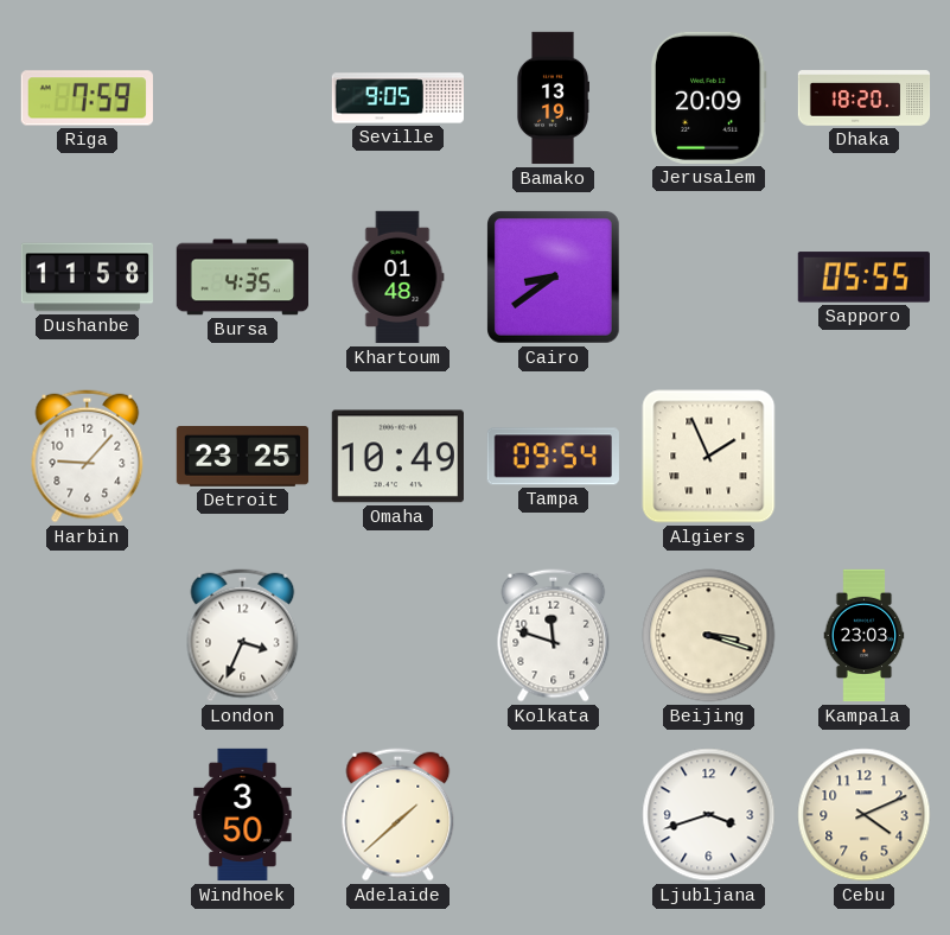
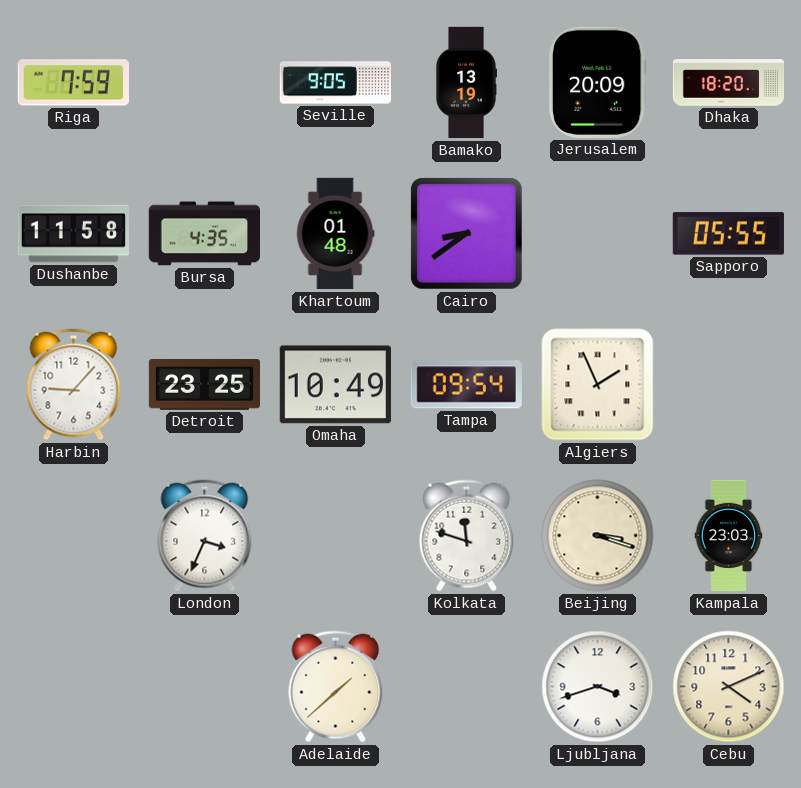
Windhoek: 3:50 -> none (243, 815)
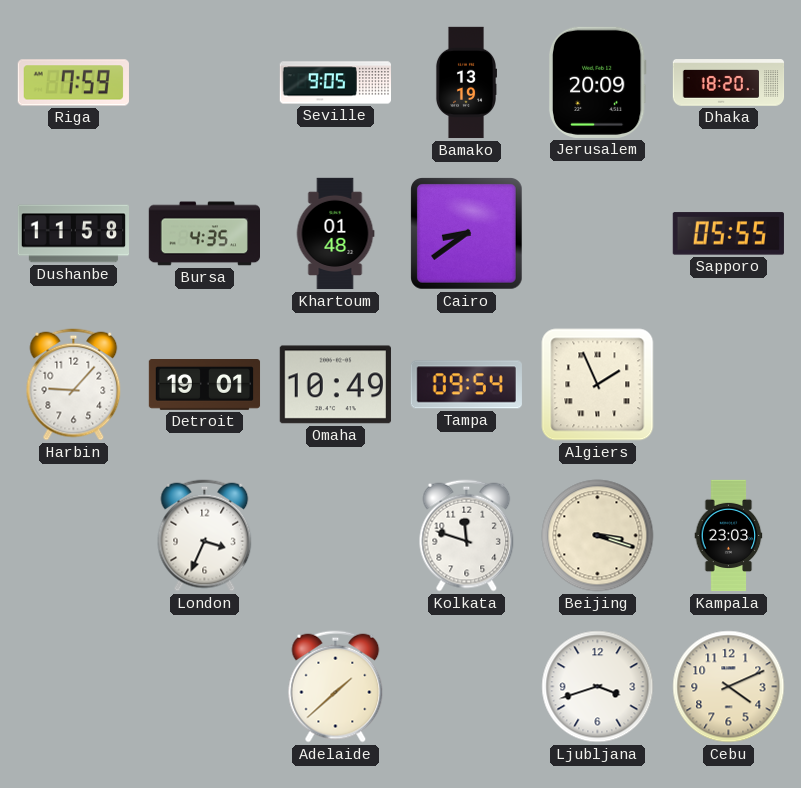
Detroit: 23:25 -> 19:01 (205, 385)
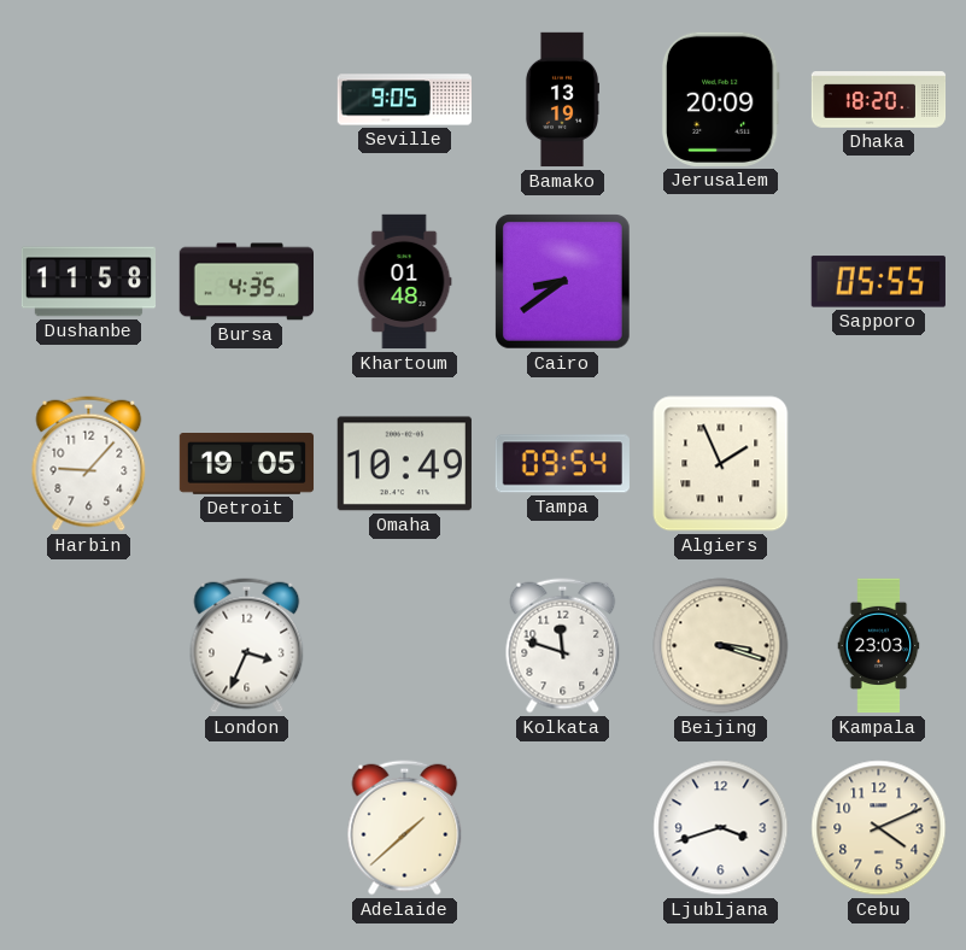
Riga: 7:59 -> none (73, 83)
Detroit: 19:01 -> 19:05 (247, 464)
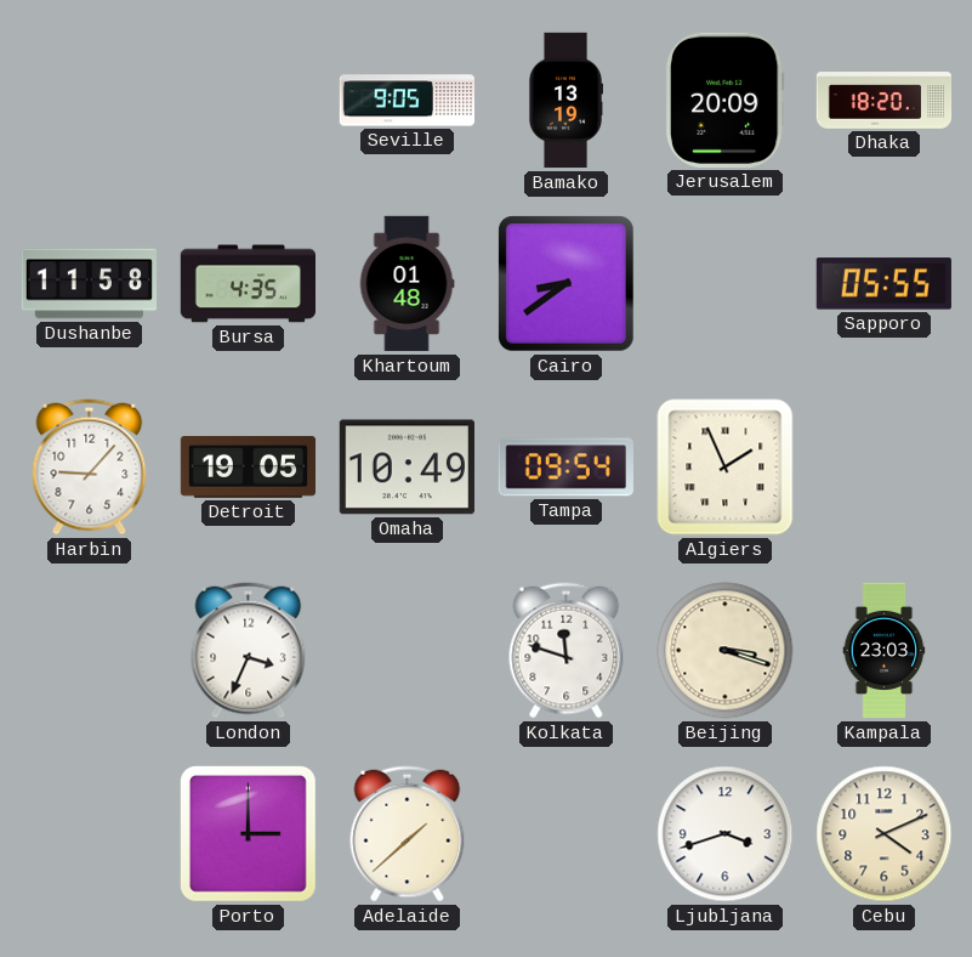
Porto: none -> 3:00 (248, 833)
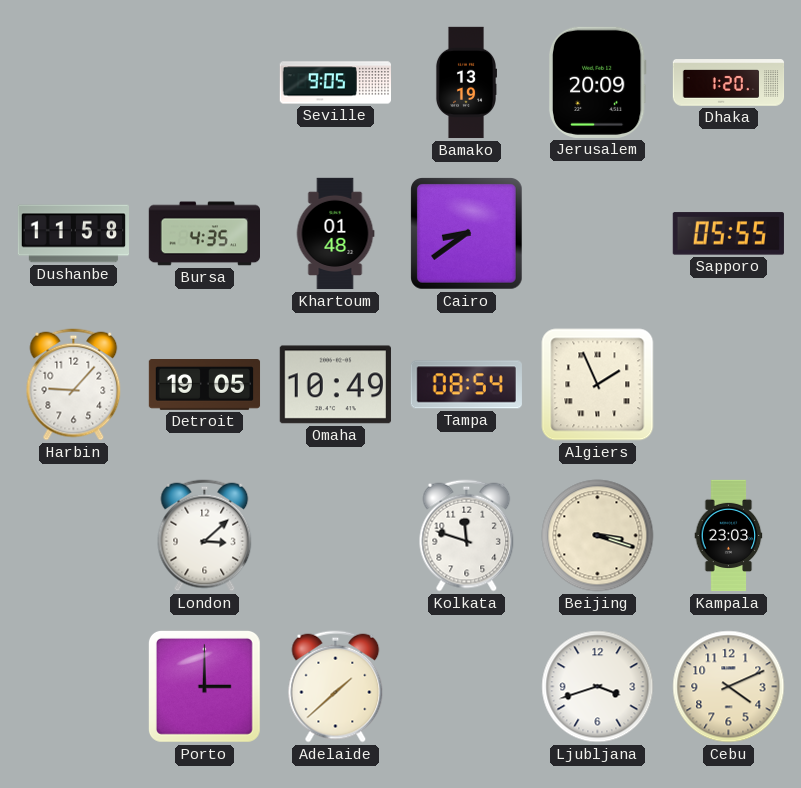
Dhaka: 18:20 -> 1:20 (729, 83)
Tampa: 09:54 -> 08:54 (466, 385)
London: 3:34 -> 3:08 (205, 536)
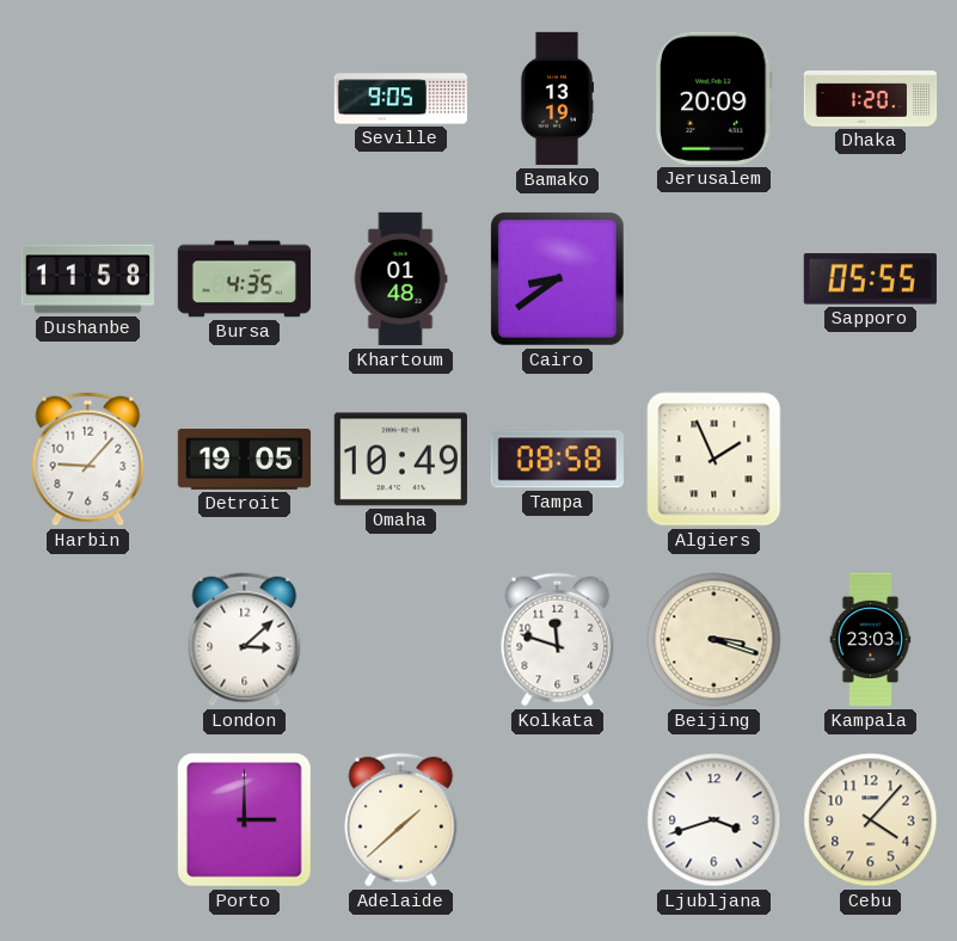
Tampa: 08:54 -> 08:58 (557, 460)
Cebu: 4:11 -> 4:07 (871, 820)
